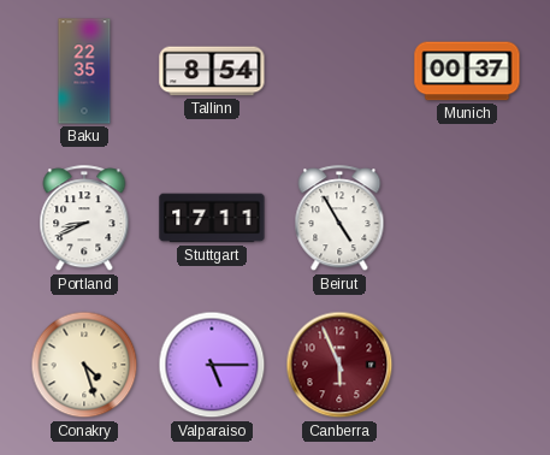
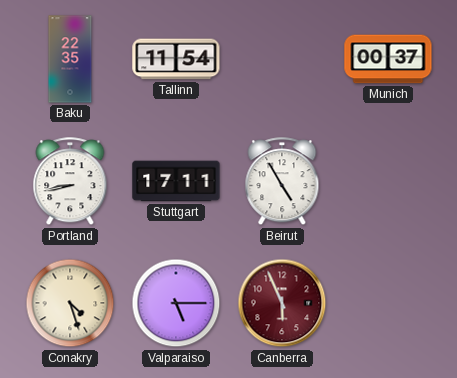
Tallinn: 8:54 -> 11:54 (176, 59)
Portland: 8:41 -> 8:43 (70, 182)
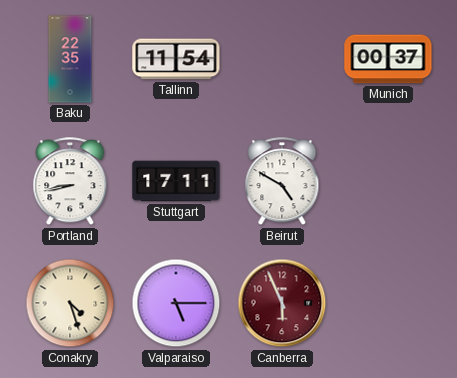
Beirut: 4:55 -> 4:50 (282, 182)
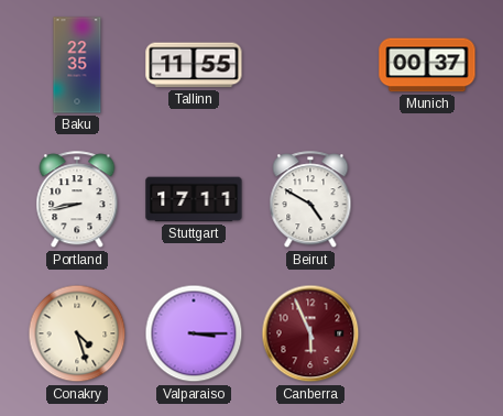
Tallinn: 11:54 -> 11:55 (194, 65)
Valparaiso: 5:15 -> 3:15 (194, 333)
